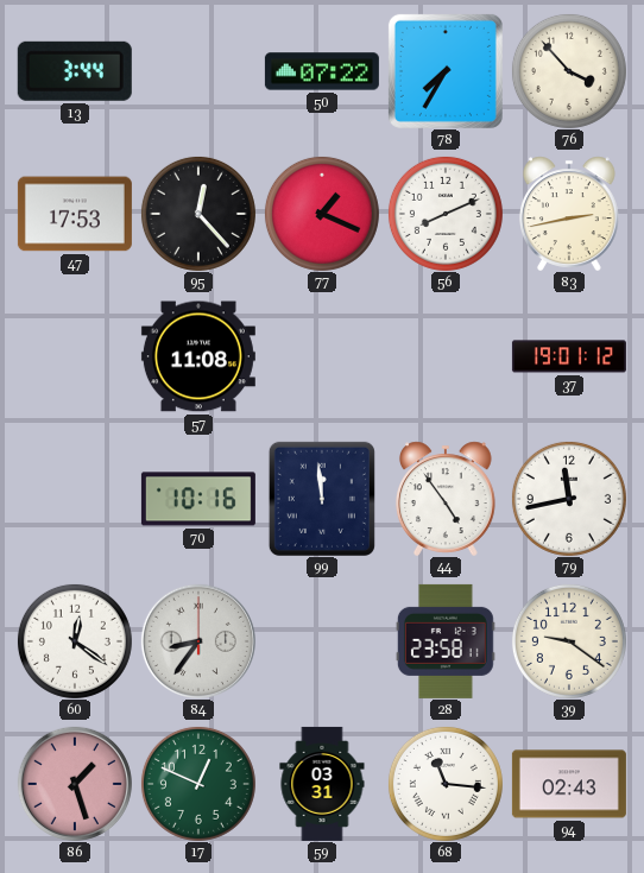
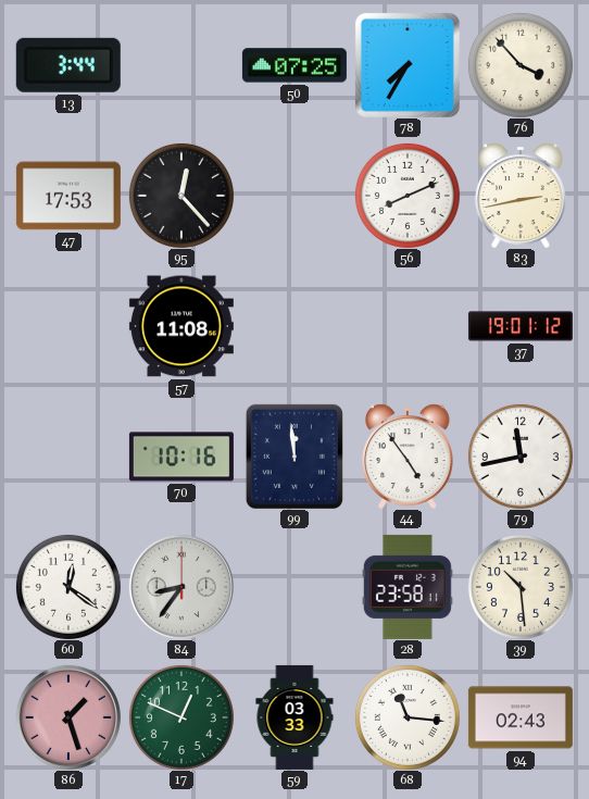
50: 07:22 -> 07:25 (294, 65)
77: 1:19 -> none (322, 214)
39: 9:21 -> 10:29 (521, 587)
59: 03:31 -> 03:33 (294, 717)
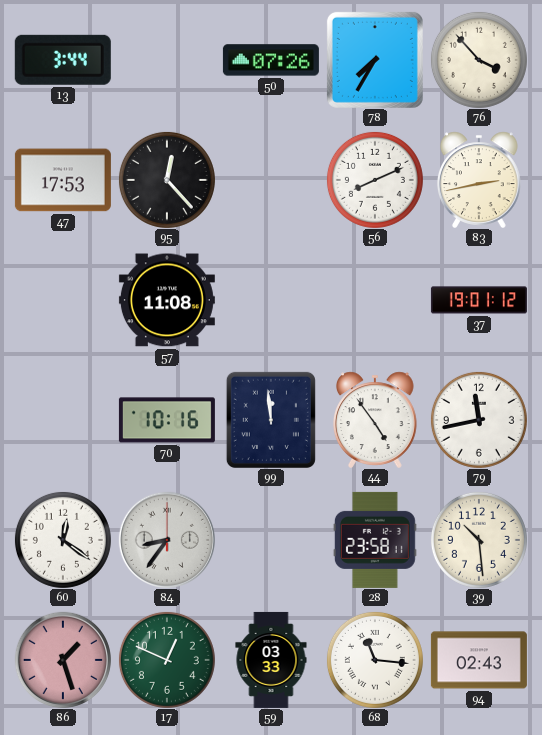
50: 07:25 -> 07:26 (271, 60)
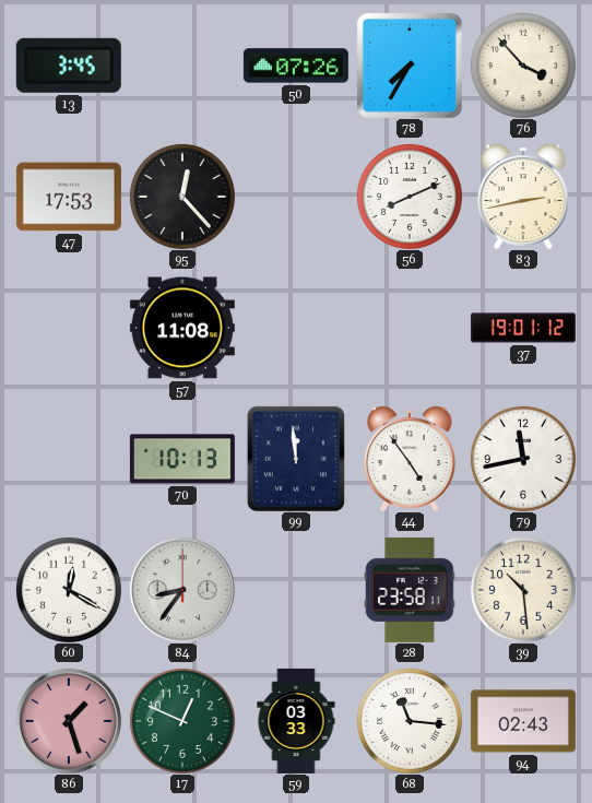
13: 3:44 -> 3:45 (69, 66)
70: 10:16 -> 10:13 (182, 459)
60: 12:21 -> 12:20 (69, 590)
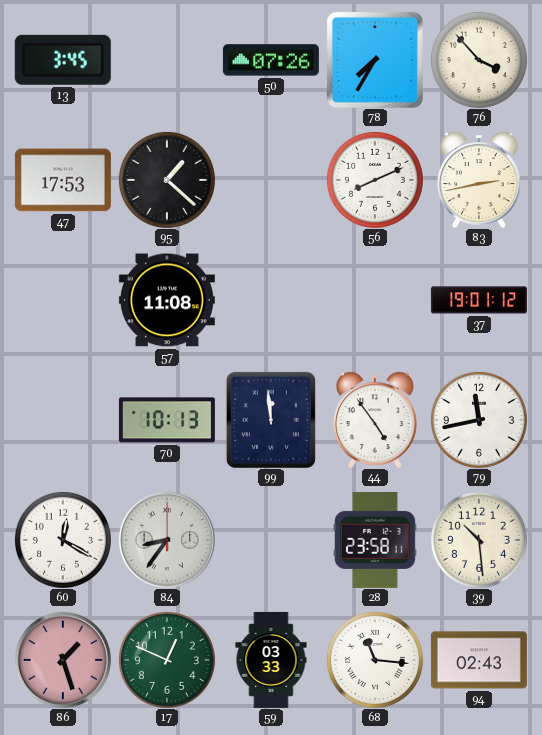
95: 12:23 -> 1:22 (167, 180)
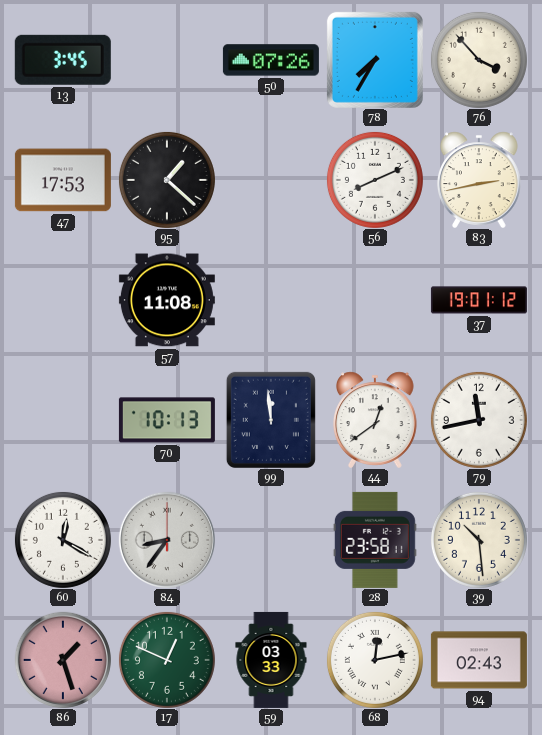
44: 4:54 -> 12:39 (375, 420)
68: 11:16 -> 12:13 (375, 660)
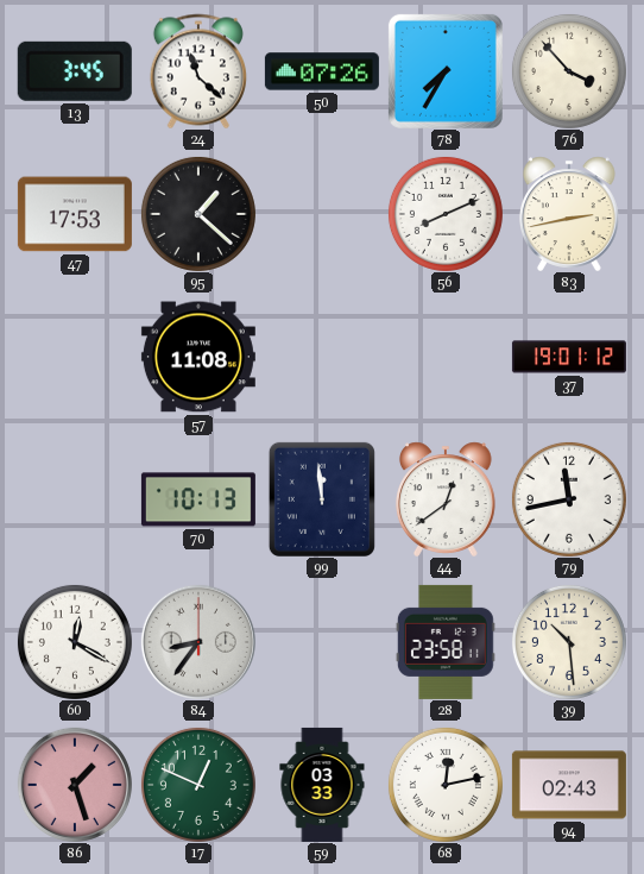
24: none -> 11:22 (198, 71)
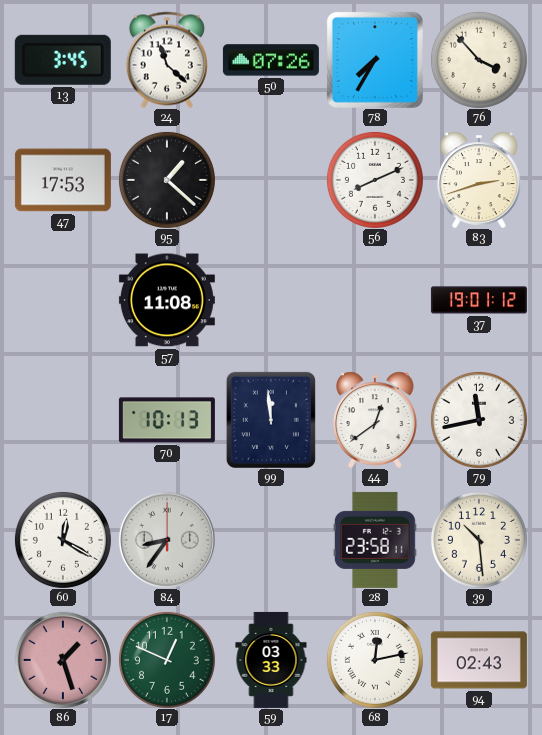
83: 2:43 -> 2:42 (479, 180)
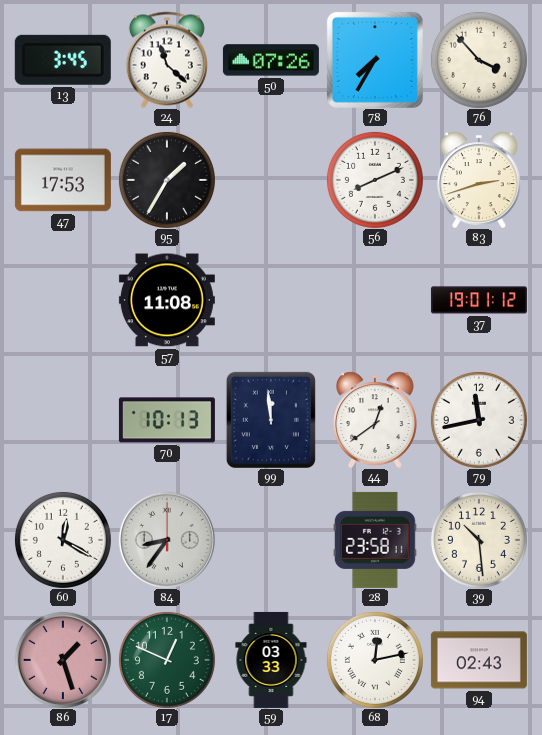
95: 1:22 -> 1:35 (167, 180)
